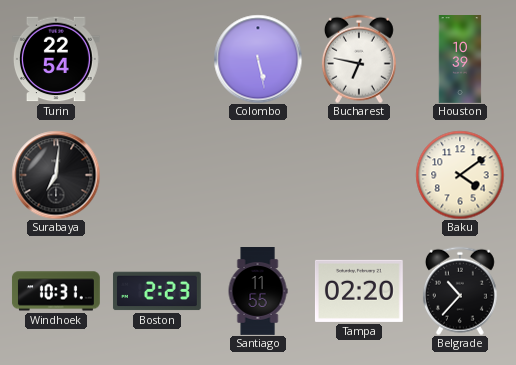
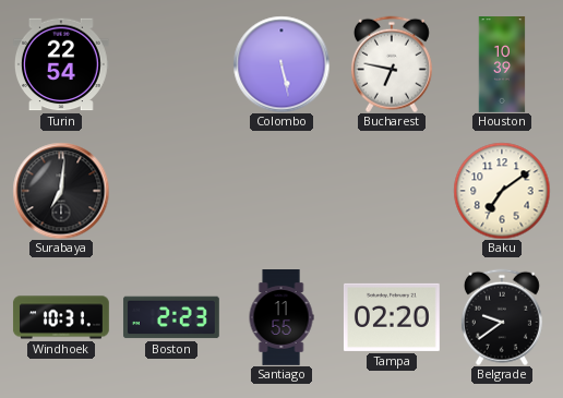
Baku: 4:09 -> 7:09 (502, 191)
Belgrade: 10:37 -> 9:39 (502, 317)
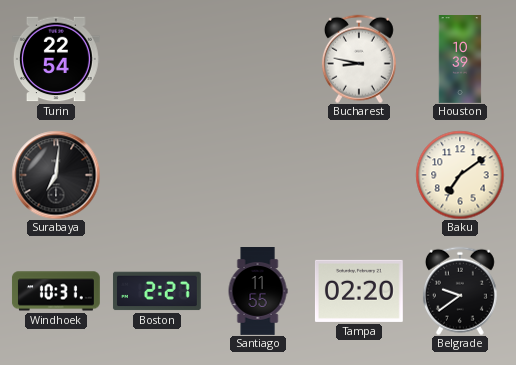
Colombo: 5:28 -> none (281, 64)
Bucharest: 6:47 -> 8:47 (359, 59)
Boston: 2:23 -> 2:27 (157, 291)
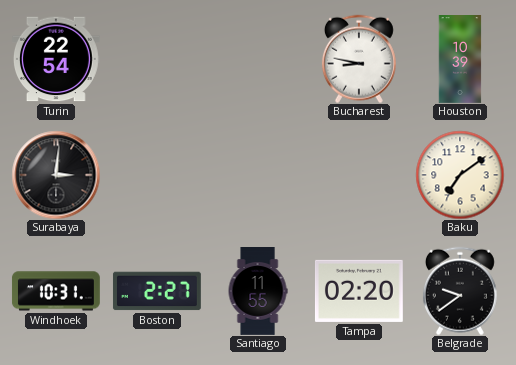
Surabaya: 7:01 -> 3:01 (56, 175)
